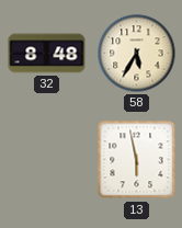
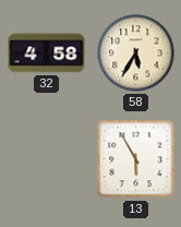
32: 8:48 -> 4:58 (47, 53)
13: 5:58 -> 5:55 (136, 159)
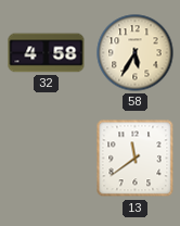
13: 5:55 -> 11:39 (136, 159)
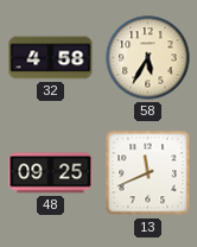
48: none -> 09:25 (51, 173)
13: 11:39 -> 11:41 (148, 173)
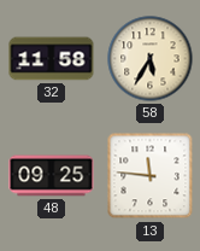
32: 4:58 -> 11:58 (52, 59)
13: 11:41 -> 11:46 (151, 176)
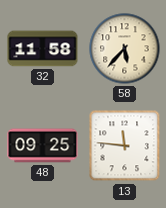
58: 5:35 -> 5:37 (125, 49)
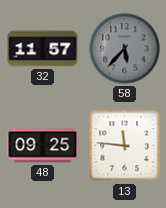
32: 11:58 -> 11:57 (43, 49)
58 dial: cream -> grey (125, 49)
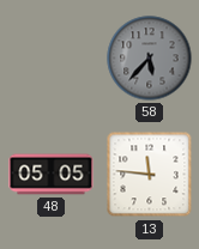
32: 11:57 -> none (43, 49)
48: 09:25 -> 05:05 (52, 175)
